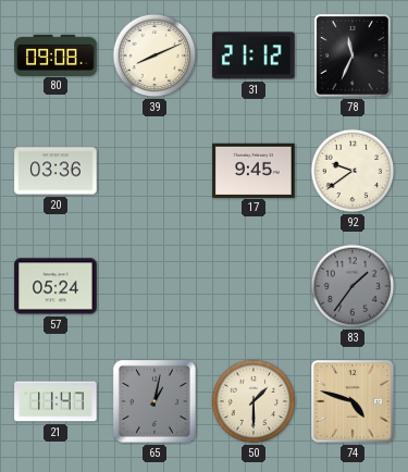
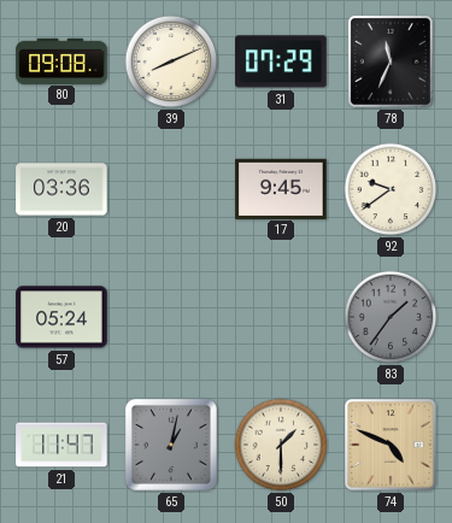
31: 21:12 -> 07:29 (281, 61)
74: 4:48 -> 4:49 (391, 445)
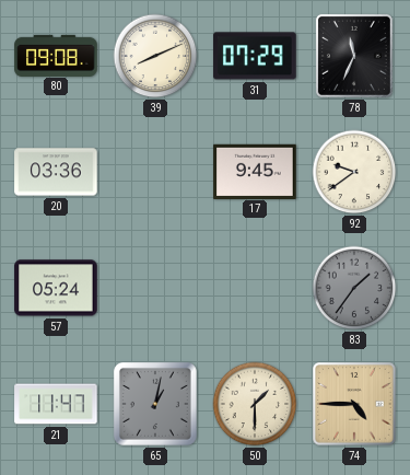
74: 4:49 -> 4:45 (354, 404)
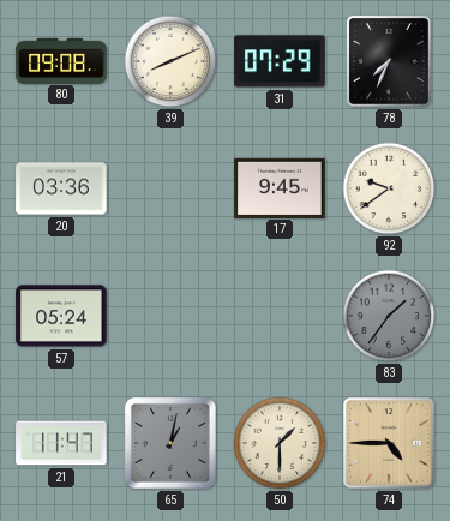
78: 11:34 -> 7:34 (389, 61)
